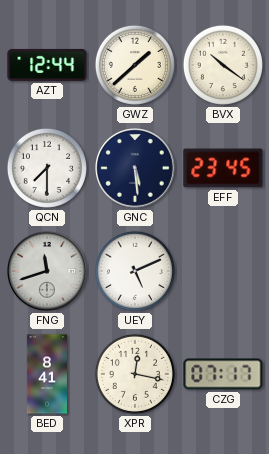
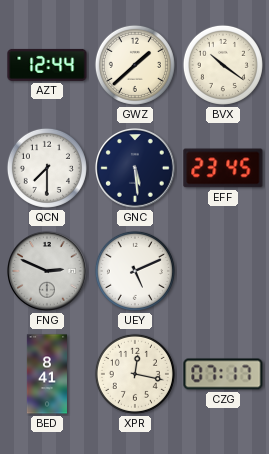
FNG: 11:42 -> 2:49 (48, 272)
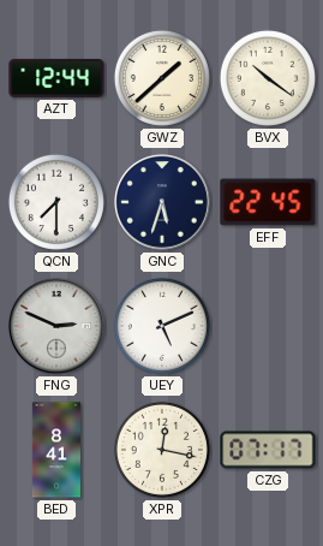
GNC: 5:29 -> 5:33 (163, 203)
EFF: 23:45 -> 22:45 (268, 202)
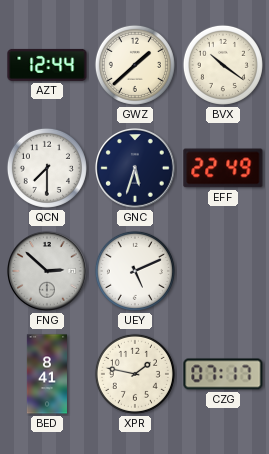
EFF: 22:45 -> 22:49 (223, 168)
FNG: 2:49 -> 2:52 (48, 272)
XPR: 12:17 -> 1:47 (135, 374)
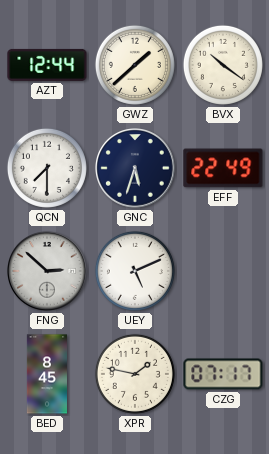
BED: 8:41 -> 8:45 (47, 374)
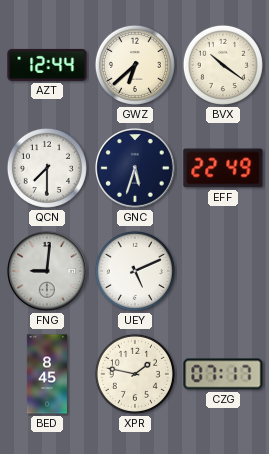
GWZ: 1:38 -> 6:38 (135, 65)
FNG: 2:52 -> 9:01 (48, 272)
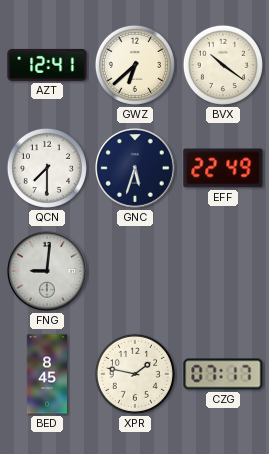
AZT: 12:44 -> 12:41 (47, 65)
UEY: 5:11 -> none (135, 271)
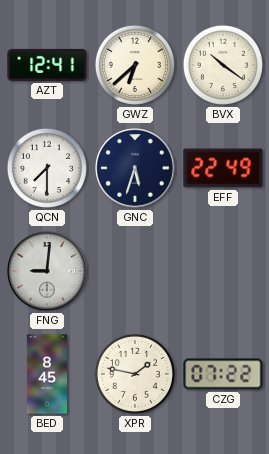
CZG: 07:17 -> 07:22 (223, 374)
